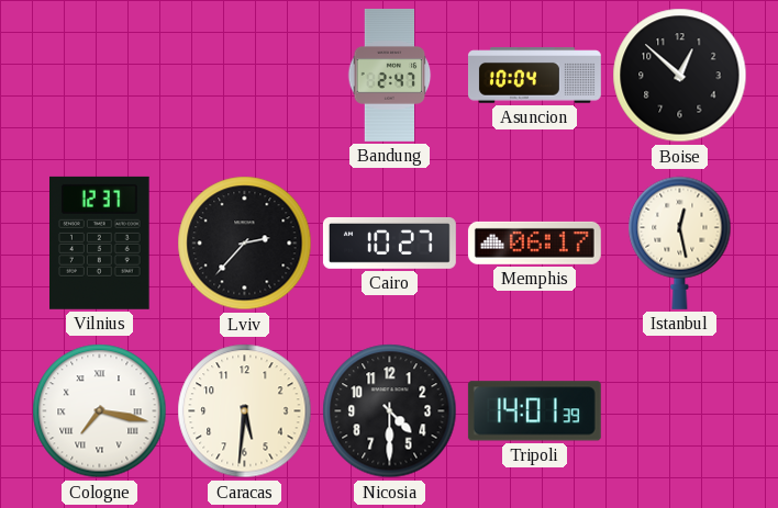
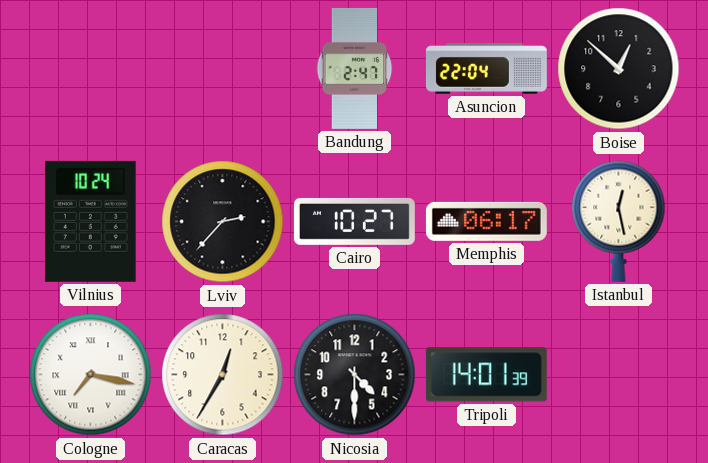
Asuncion: 10:04 -> 22:04 (486, 69)
Vilnius: 12:37 -> 10:24 (91, 221)
Caracas: 5:31 -> 12:35 (223, 375)
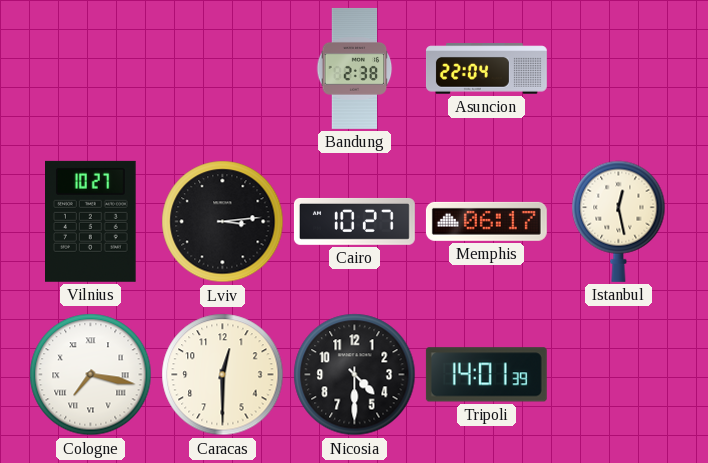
Bandung: 2:47 -> 2:38 (355, 68)
Boise: 12:52 -> none (619, 69)
Vilnius: 10:24 -> 10:27 (91, 221)
Lviv: 2:37 -> 3:14 (223, 222)
Caracas: 12:35 -> 12:30 (223, 375)
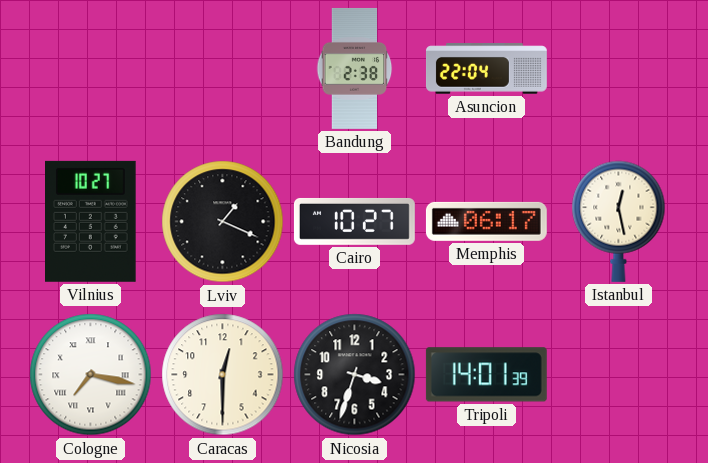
Lviv: 3:14 -> 1:19 (223, 222)
Nicosia: 4:30 -> 3:33 (355, 375)
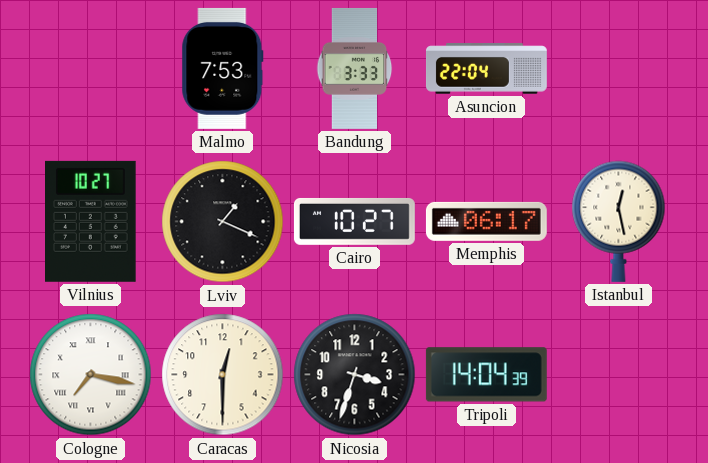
Malmo: none -> 7:53 (223, 68)
Bandung: 2:38 -> 3:33 (355, 68)
Tripoli: 14:01 -> 14:04 (486, 375)
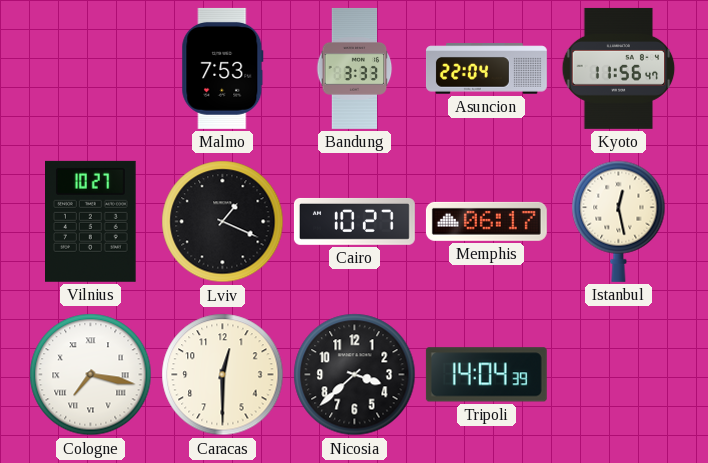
Kyoto: none -> 11:56 (619, 68)
Nicosia: 3:33 -> 3:38 (355, 375)
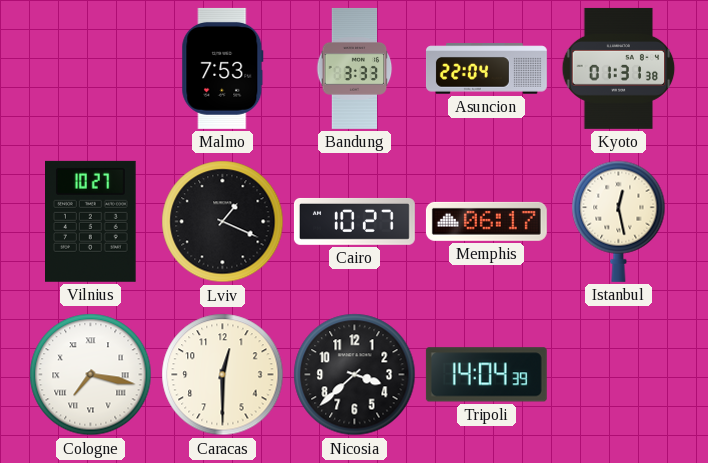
Kyoto: 11:56 -> 01:31 (619, 68)
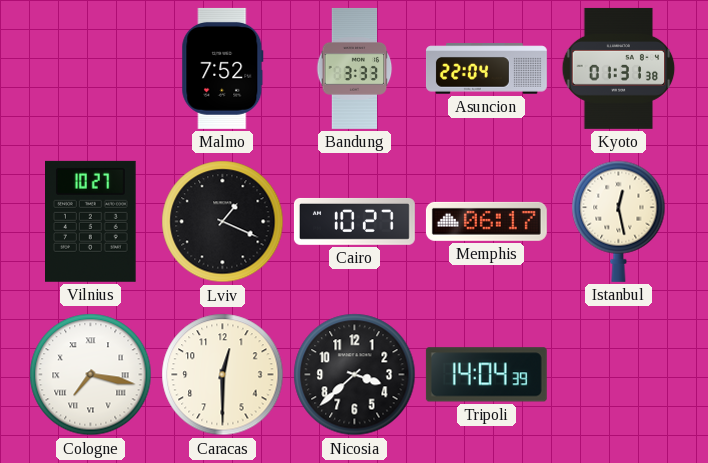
Malmo: 7:53 -> 7:52 (223, 68)
